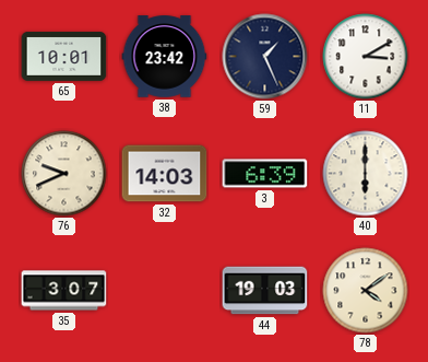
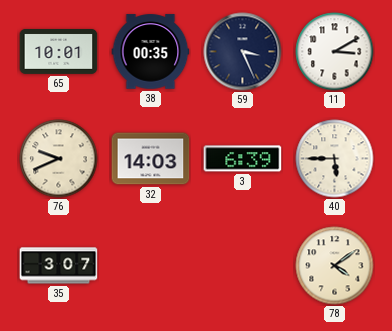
38: 23:42 -> 00:35 (151, 52)
59: 1:26 -> 3:26 (243, 52)
40: 6:00 -> 5:45 (335, 159)
44: 19:03 -> none (265, 291)
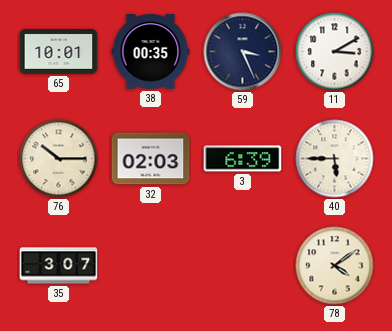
76: 9:41 -> 10:15 (59, 159)
32: 14:03 -> 02:03 (151, 159)
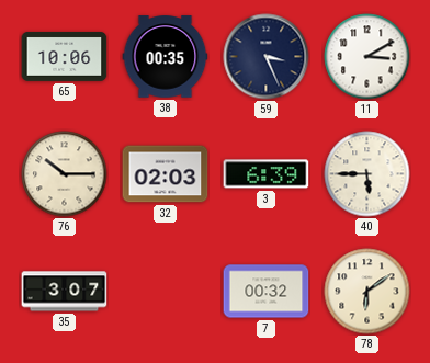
65: 10:01 -> 10:06 (65, 56)
7: none -> 00:32 (267, 292)
78: 4:09 -> 6:09 (367, 292)
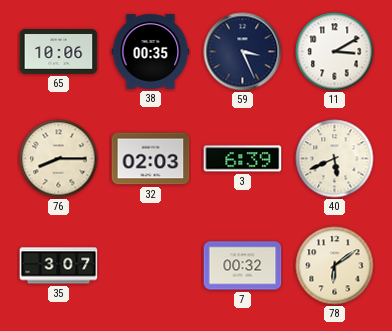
76: 10:15 -> 8:15 (59, 159)
40: 5:45 -> 5:41 (335, 159)
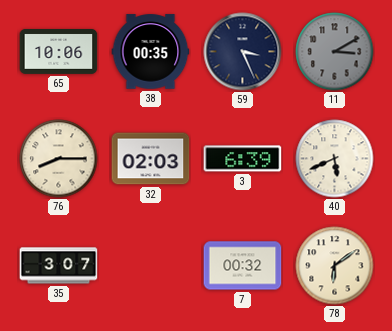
11 dial: white -> grey (335, 52)
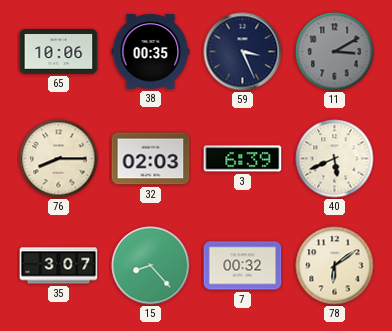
15: none -> 8:23 (151, 266)
